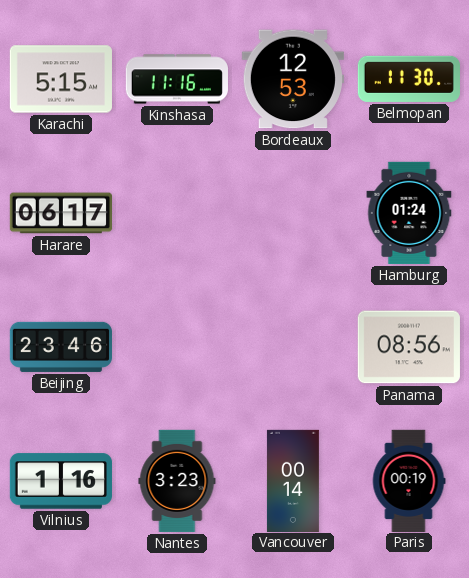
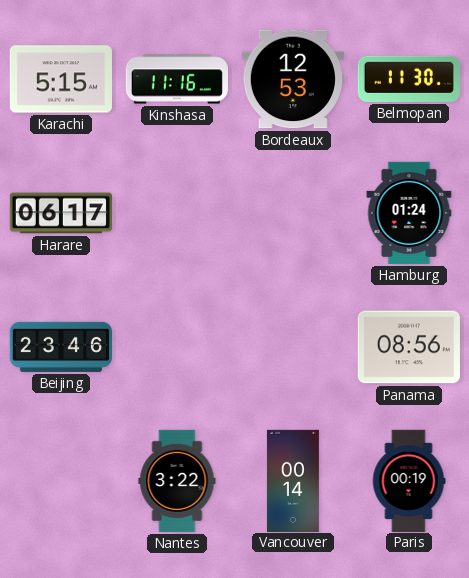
Vilnius: 1:16 -> none (61, 481)
Nantes: 3:23 -> 3:22 (177, 481)
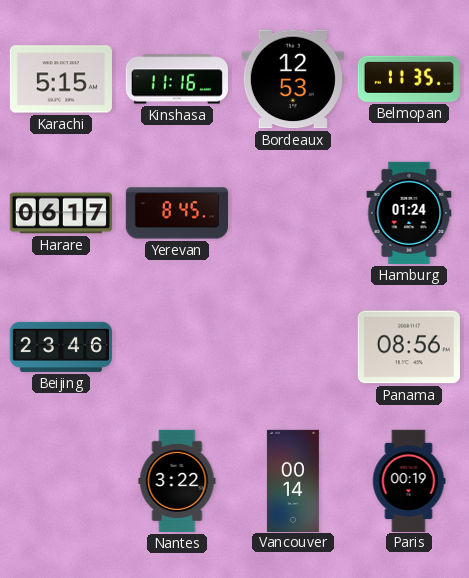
Belmopan: 11:30 -> 11:35 (409, 79)
Yerevan: none -> 8:45 (176, 213)
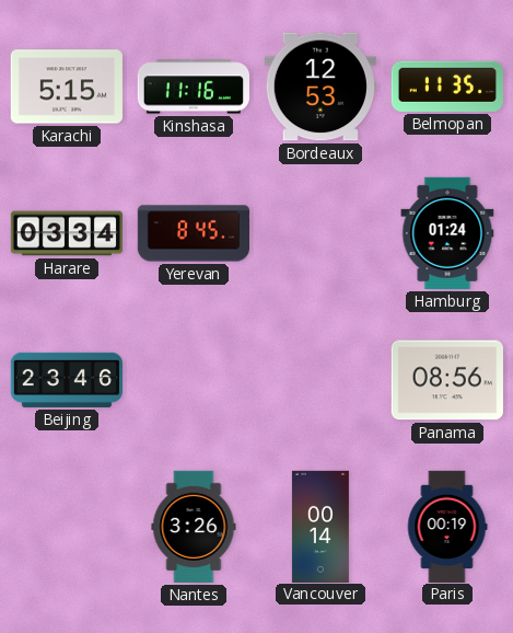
Harare: 06:17 -> 03:34 (67, 233)
Nantes: 3:22 -> 3:26 (194, 527)
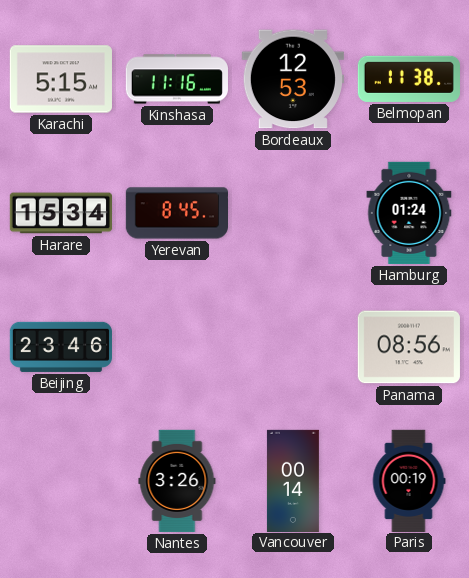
Belmopan: 11:35 -> 11:38 (409, 79)
Harare: 03:34 -> 15:34 (61, 213)
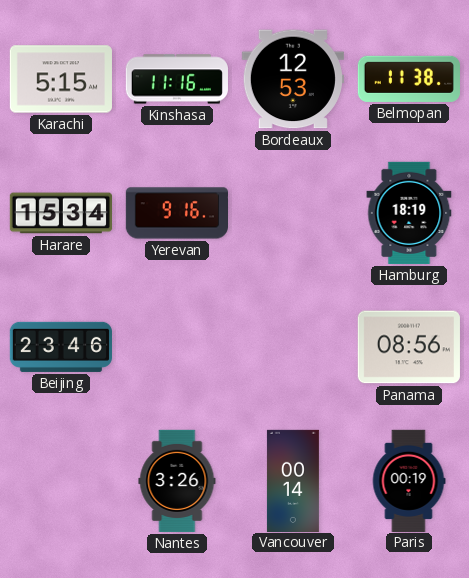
Yerevan: 8:45 -> 9:16 (176, 213)
Hamburg: 01:24 -> 18:19 (409, 213)
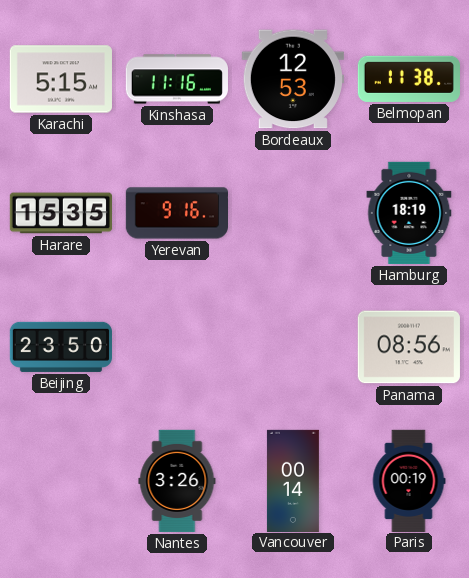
Harare: 15:34 -> 15:35 (61, 213)
Beijing: 23:46 -> 23:50 (61, 347)
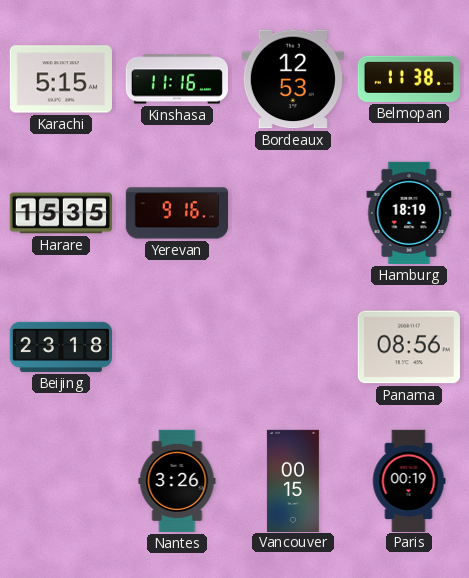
Beijing: 23:50 -> 23:18 (61, 347)
Vancouver: 00:14 -> 00:15 (293, 480)
